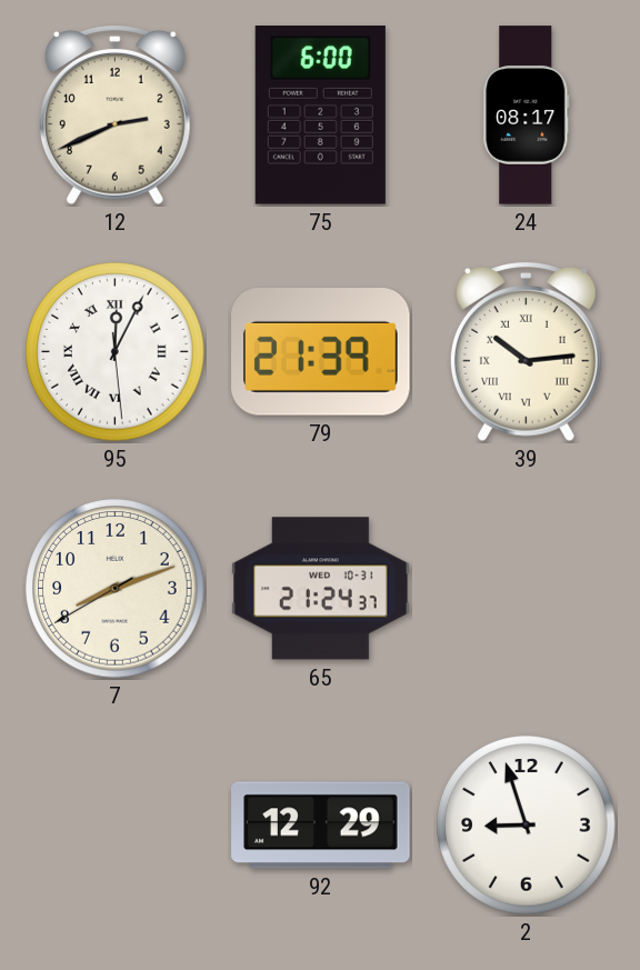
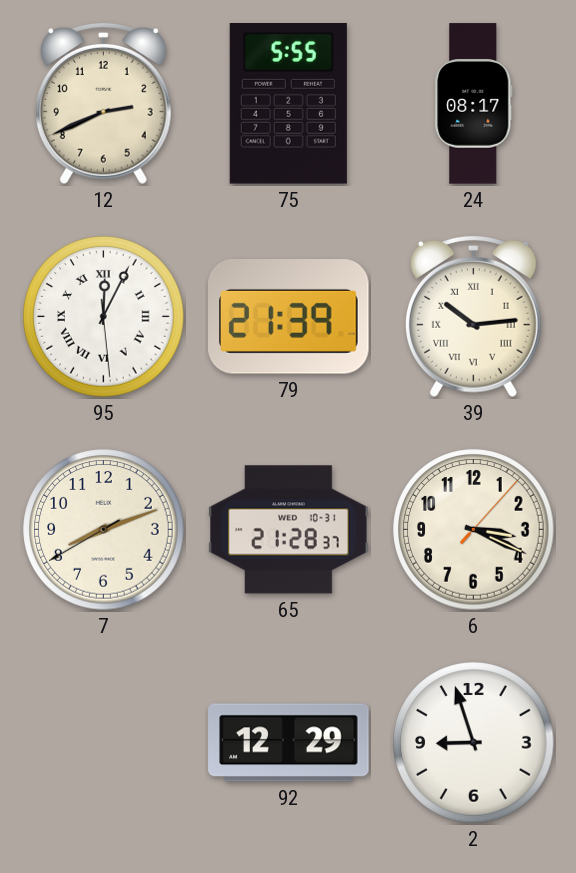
75: 6:00 -> 5:55 (288, 104)
65: 21:24 -> 21:28 (289, 530)
6: none -> 3:19 (474, 530)
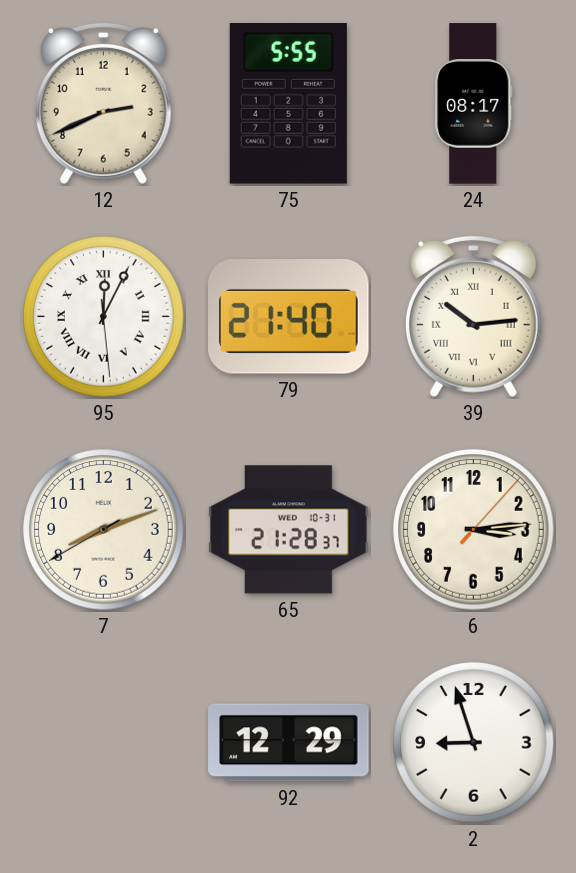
79: 21:39 -> 21:40 (289, 317)
6: 3:19 -> 3:14 (474, 530)
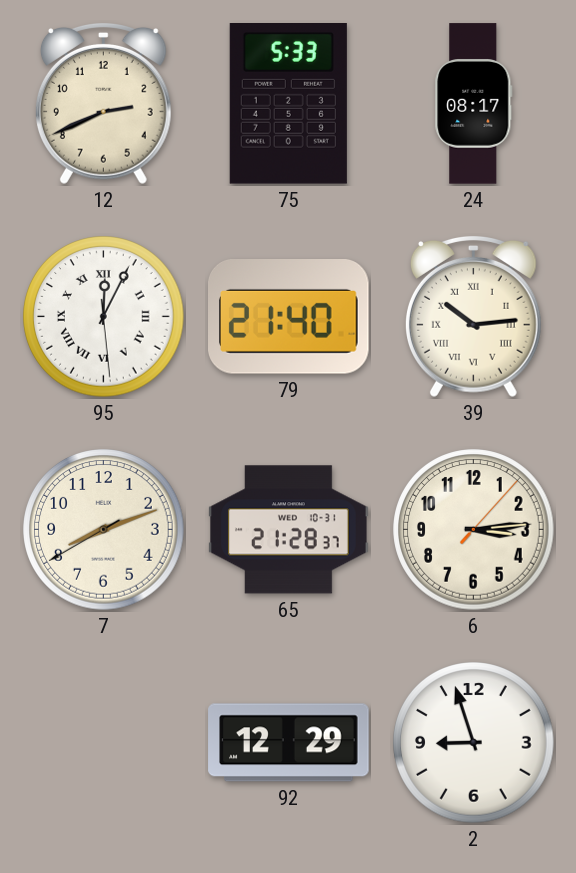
75: 5:55 -> 5:33 (288, 104)
